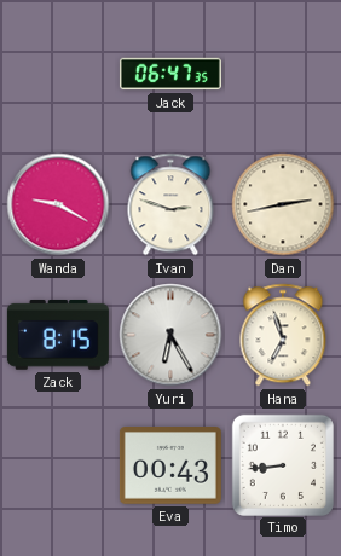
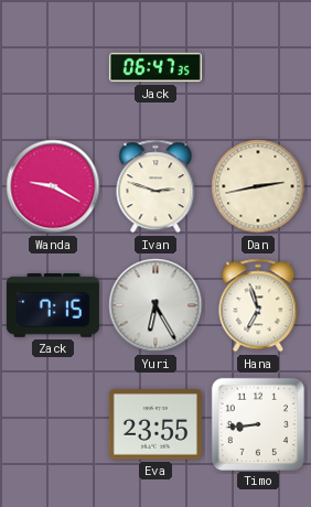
Zack: 8:15 -> 7:15 (53, 306)
Eva: 00:43 -> 23:55 (155, 425)
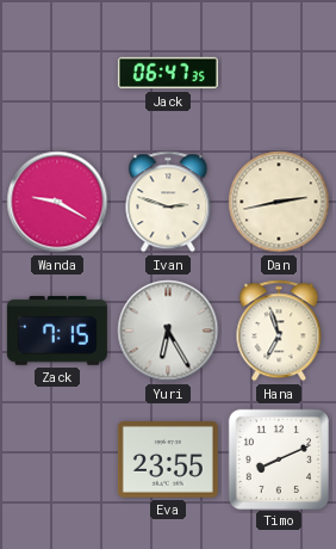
Timo: 8:44 -> 8:11 (278, 458)
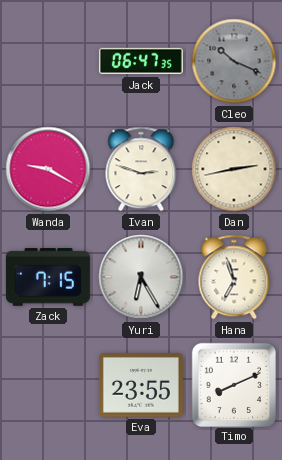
Cleo: none -> 10:19 (234, 61)
